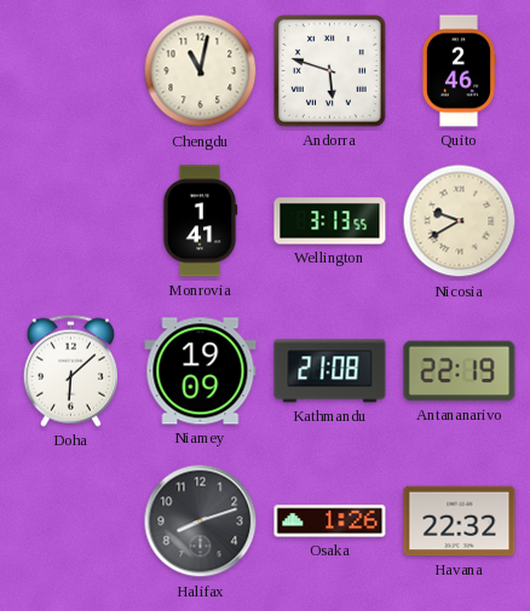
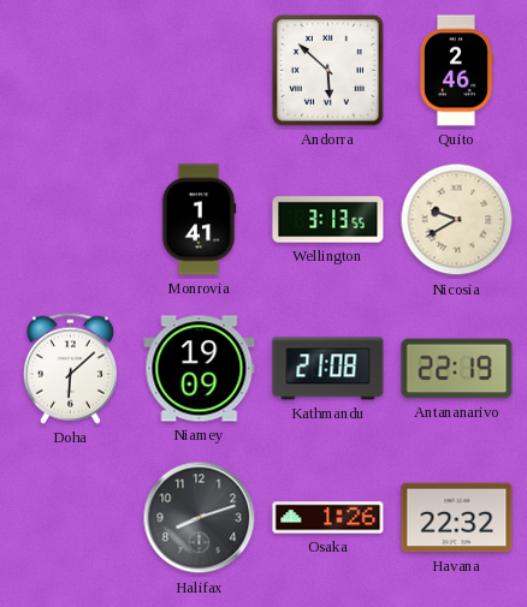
Chengdu: 11:02 -> none (201, 71)
Andorra: 5:48 -> 5:52 (328, 71)
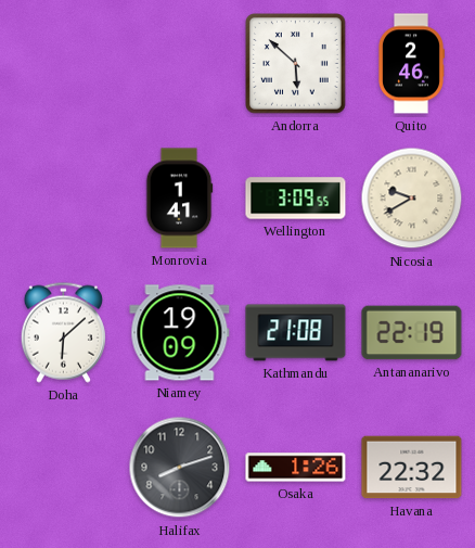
Wellington: 3:13 -> 3:09 (296, 199)
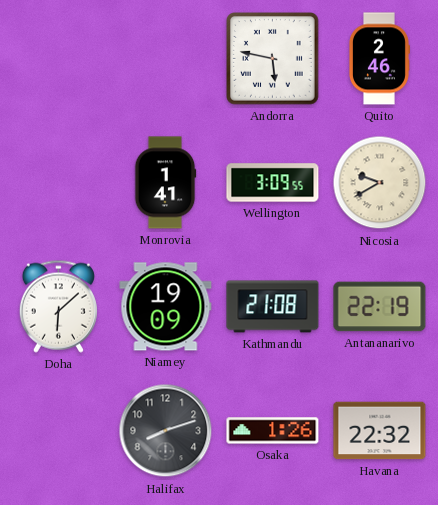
Andorra: 5:52 -> 5:47 (273, 59)
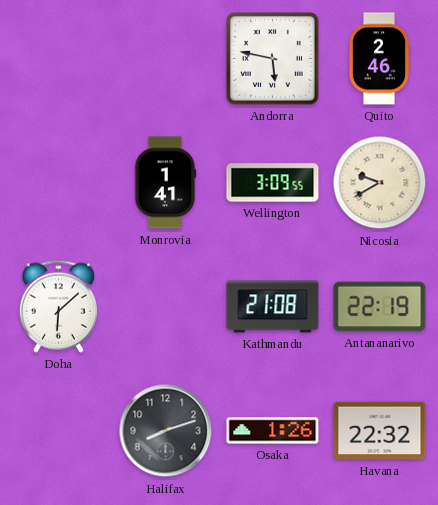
Niamey: 19:09 -> none (166, 307)
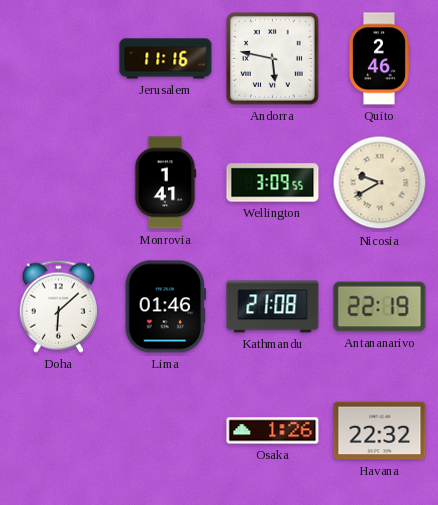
Jerusalem: none -> 11:16 (166, 59)
Lima: none -> 01:46 (165, 307)
Halifax: 8:12 -> none (166, 431)
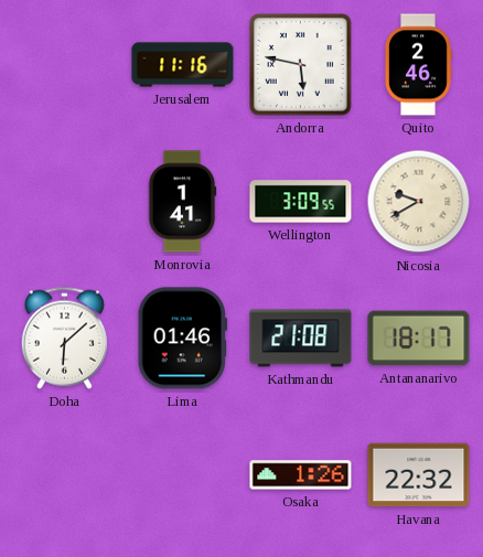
Antananarivo: 22:19 -> 18:17 (419, 339)
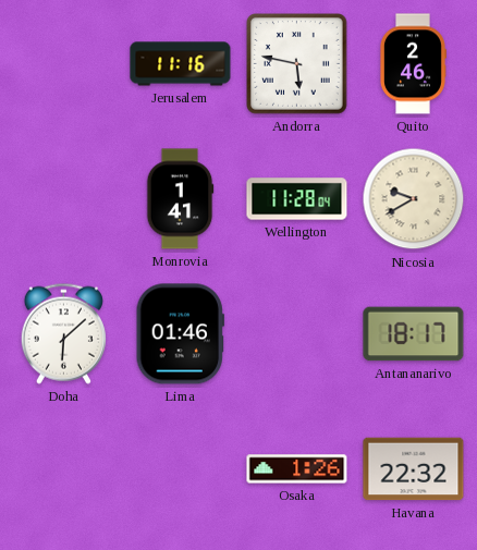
Wellington: 3:09 -> 11:28 (297, 199)
Kathmandu: 21:08 -> none (301, 339)
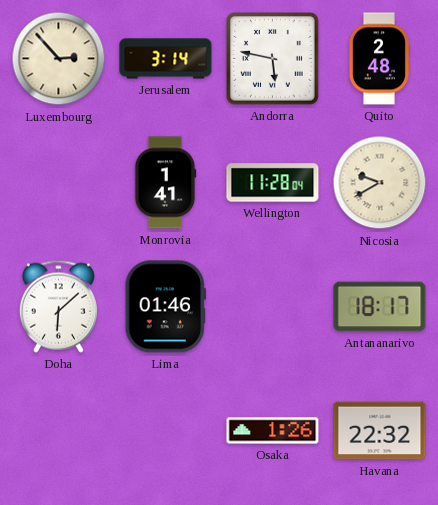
Luxembourg: none -> 2:53 (59, 59)
Jerusalem: 11:16 -> 3:14 (166, 59)
Quito: 2:46 -> 2:48 (379, 59)
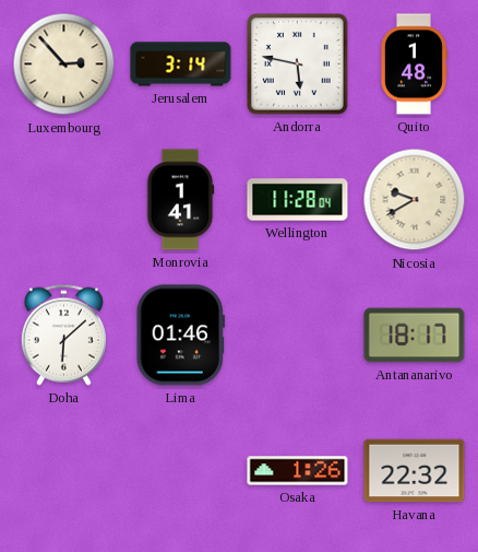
Quito: 2:48 -> 1:48 (414, 64)
